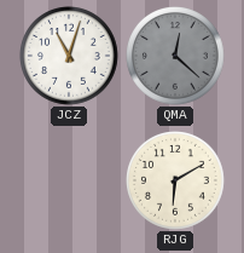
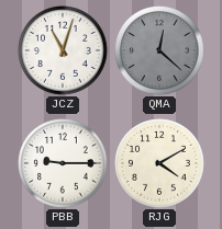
PBB: none -> 9:15 (64, 164)
RJG: 6:10 -> 4:10 (160, 164)
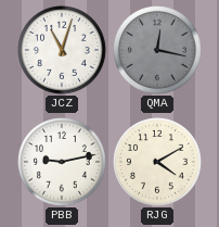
QMA: 12:22 -> 12:17 (158, 51)
PBB: 9:15 -> 9:13 (63, 163)
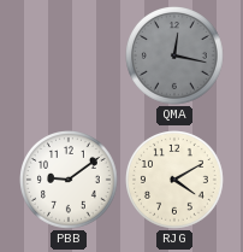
JCZ: 11:03 -> none (63, 51)
PBB: 9:13 -> 9:09 (70, 181)
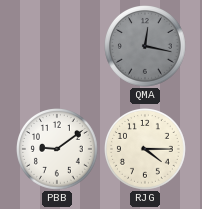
RJG: 4:10 -> 4:15 (146, 150)
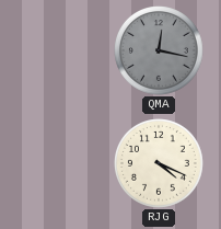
PBB: 9:09 -> none (58, 150)
RJG: 4:15 -> 4:19 (160, 164)
